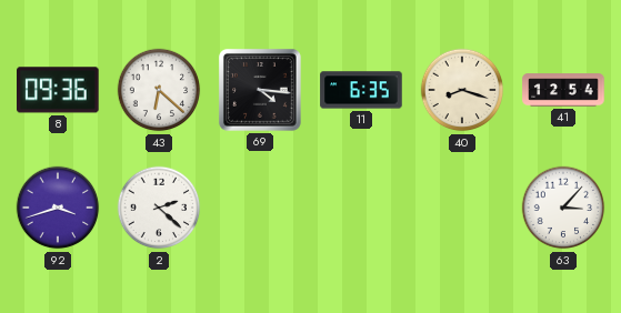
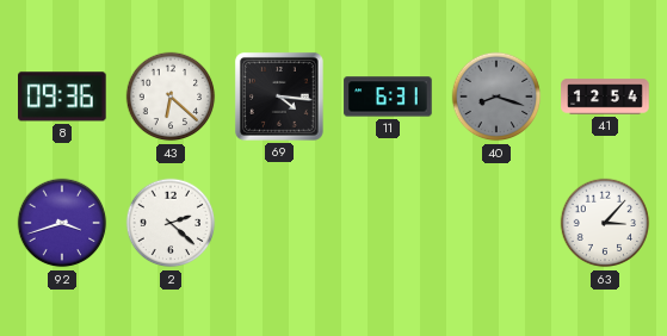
11: 6:35 -> 6:31 (388, 97)
40 dial: cream -> grey (496, 97)
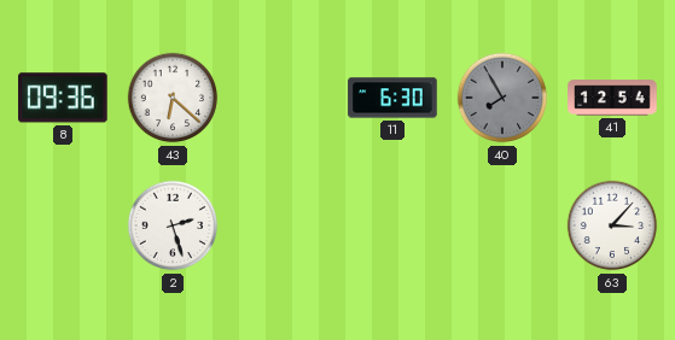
69: 4:16 -> none (279, 97)
11: 6:31 -> 6:30 (392, 98)
40: 8:18 -> 7:55 (502, 98)
92: 3:42 -> none (62, 223)
2: 2:22 -> 2:27 (173, 225)
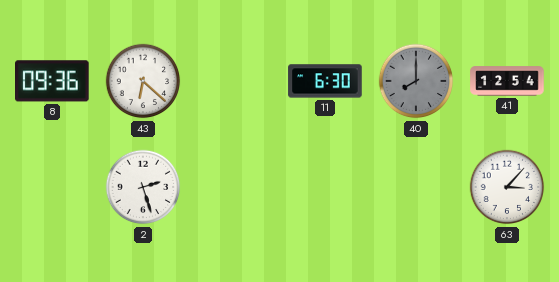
40: 7:55 -> 8:00 (416, 81)
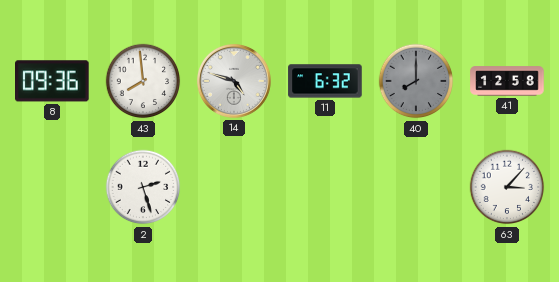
43: 6:22 -> 7:59 (143, 81)
14: none -> 4:48 (234, 81)
11: 6:30 -> 6:32 (325, 81)
41: 12:54 -> 12:58 (507, 81)
